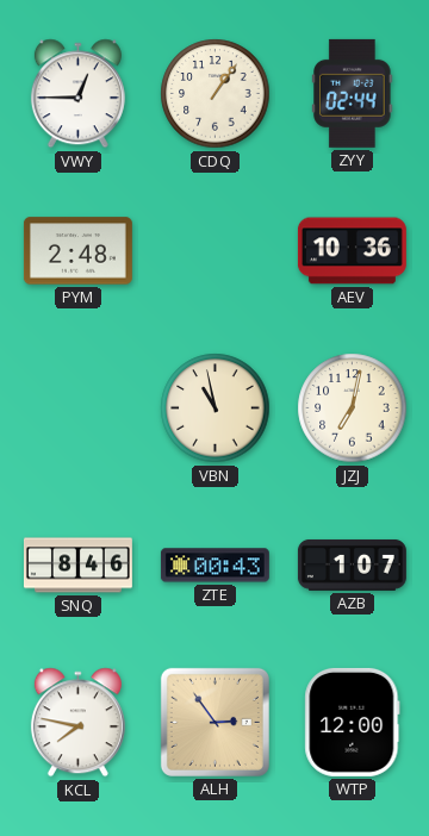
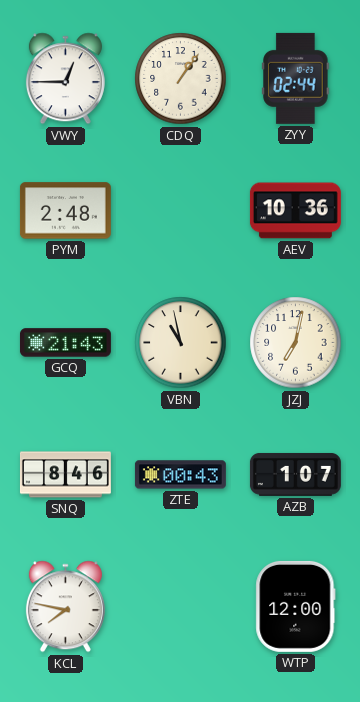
GCQ: none -> 21:43 (65, 343)
ALH: 2:54 -> none (214, 722)
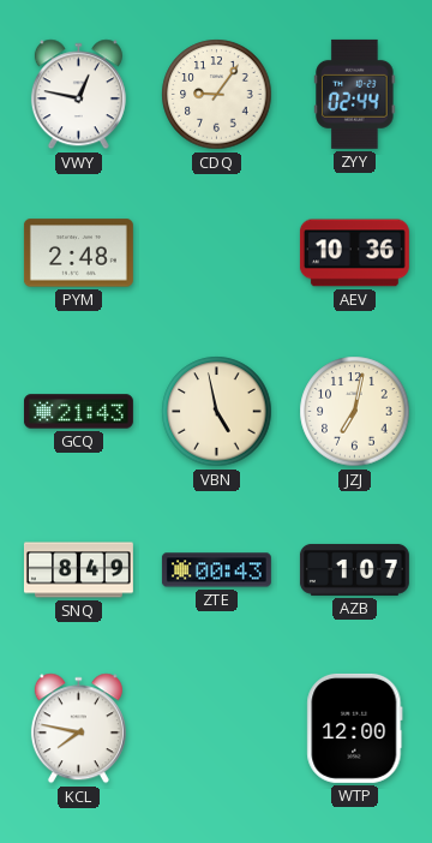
VWY: 12:45 -> 12:47 (78, 95)
CDQ: 1:06 -> 9:06 (217, 95)
VBN: 10:58 -> 4:58 (217, 412)
SNQ: 8:46 -> 8:49 (78, 570)
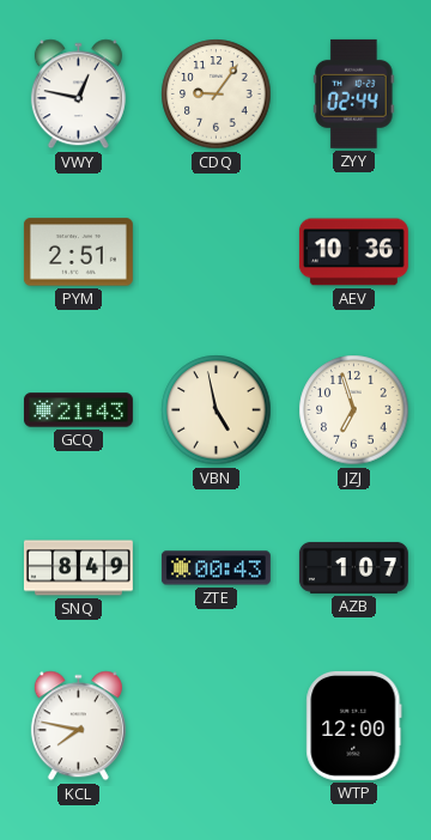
PYM: 2:48 -> 2:51 (78, 252)
JZJ: 7:02 -> 6:57 (354, 410)
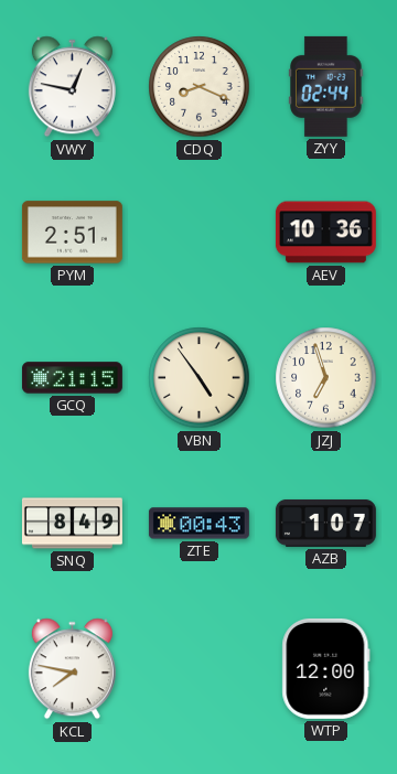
CDQ: 9:06 -> 8:19 (200, 87)
GCQ: 21:43 -> 21:15 (72, 378)
VBN: 4:58 -> 4:54 (200, 378)
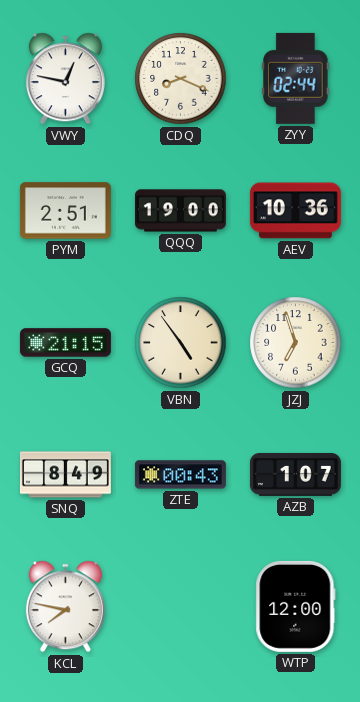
QQQ: none -> 19:00 (180, 211)
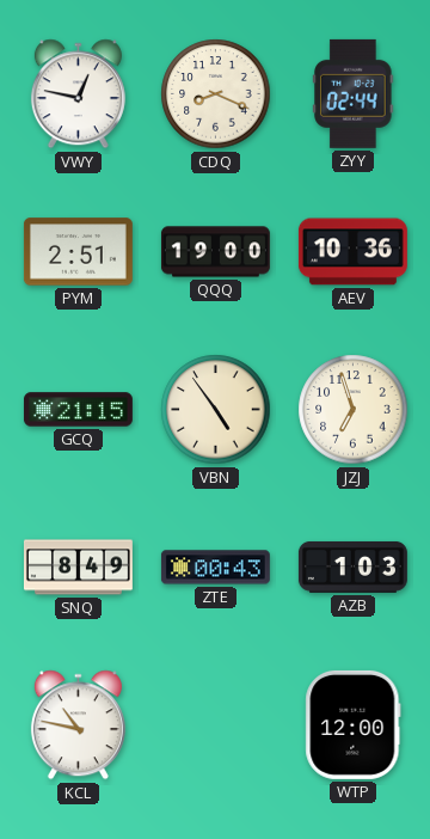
AZB: 1:07 -> 1:03 (352, 567)
KCL: 7:47 -> 10:47 (78, 725)
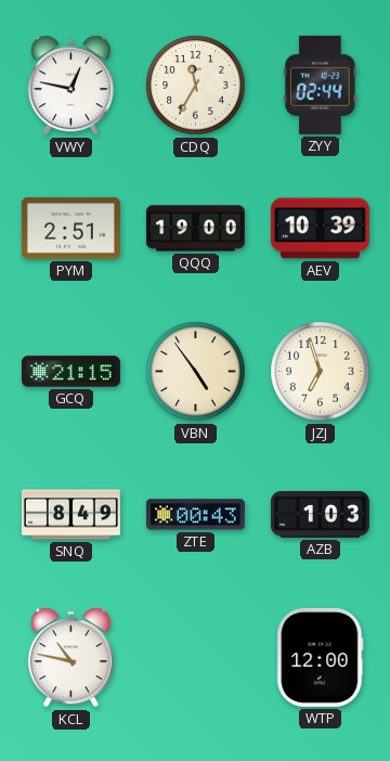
CDQ: 8:19 -> 11:35 (196, 86)
AEV: 10:36 -> 10:39 (320, 229)
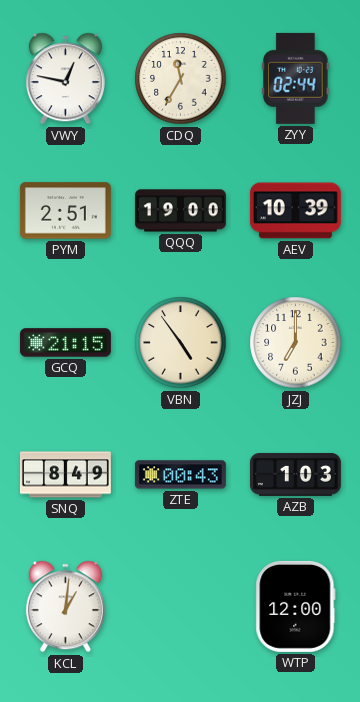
JZJ: 6:57 -> 7:00 (296, 343)
KCL: 10:47 -> 1:01 (65, 607)
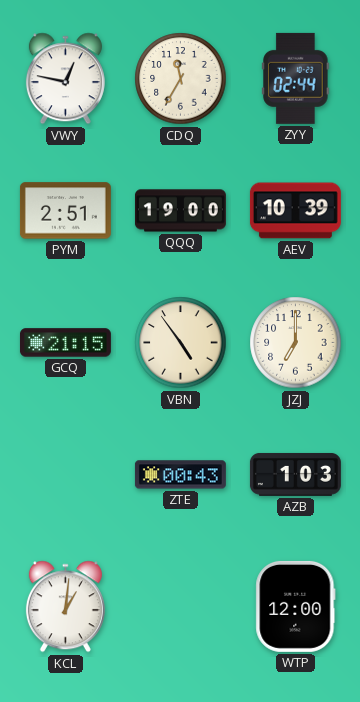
SNQ: 8:49 -> none (65, 475)
